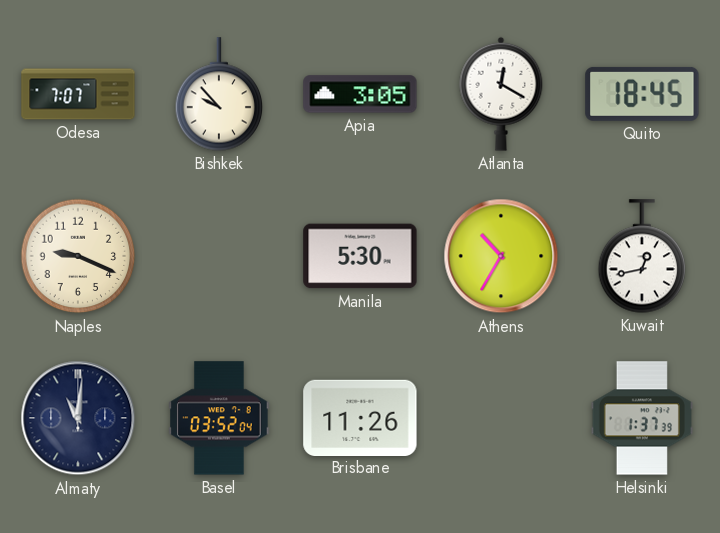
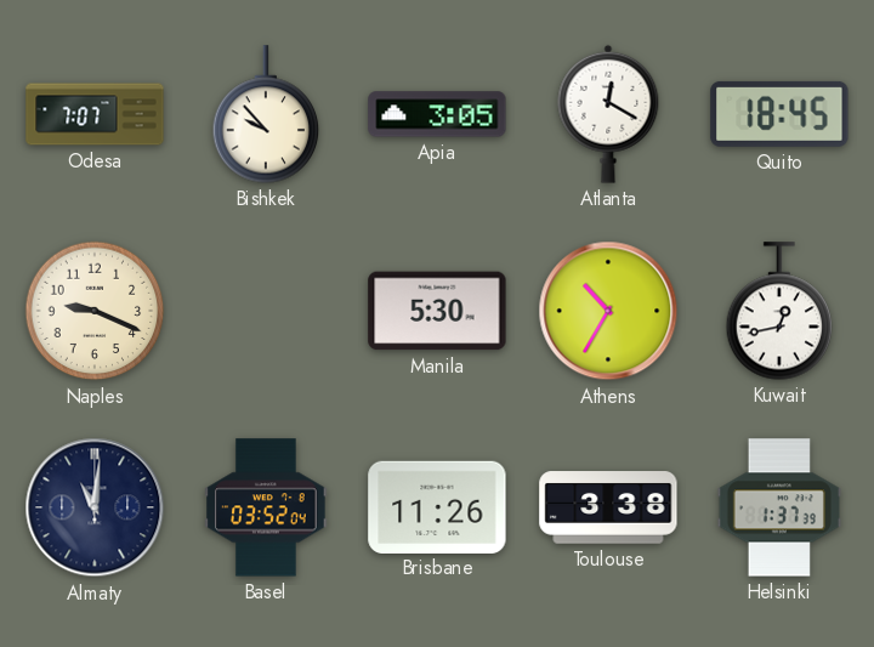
Toulouse: none -> 3:38 (608, 507)
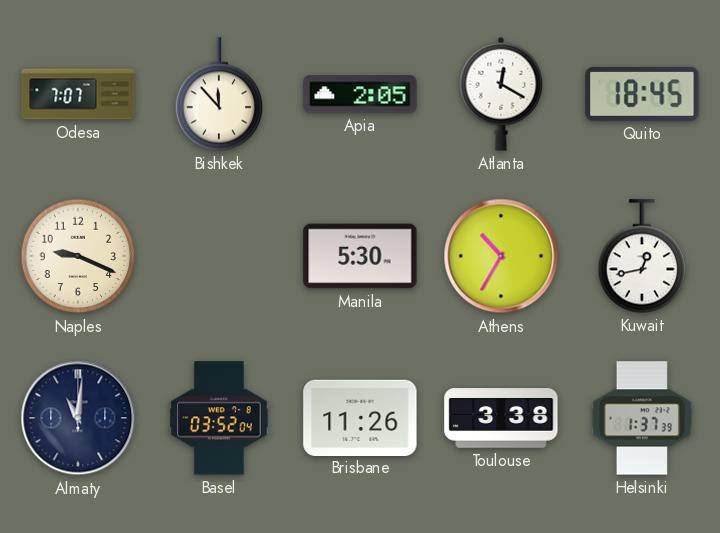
Bishkek: 9:53 -> 11:53 (219, 94)
Apia: 3:05 -> 2:05 (360, 94)
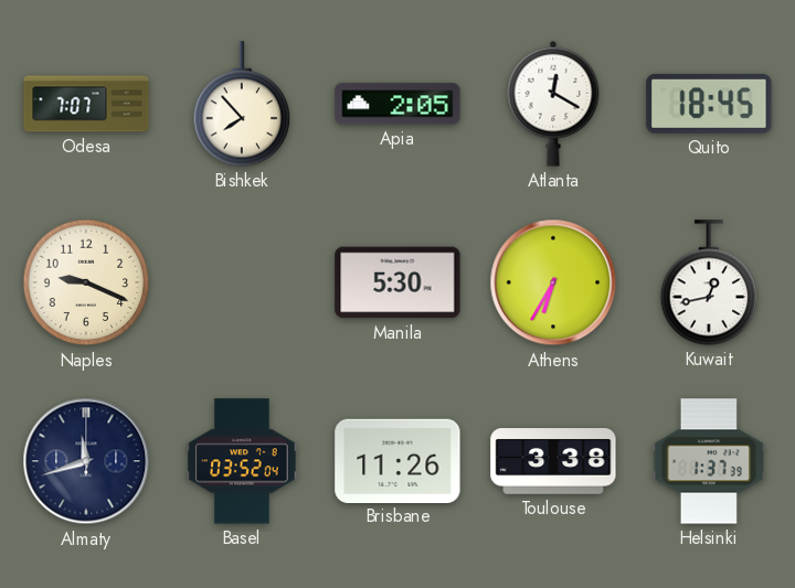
Bishkek: 11:53 -> 7:53 (242, 104)
Athens: 10:35 -> 6:35 (553, 282)
Almaty: 11:01 -> 11:42 (86, 461)
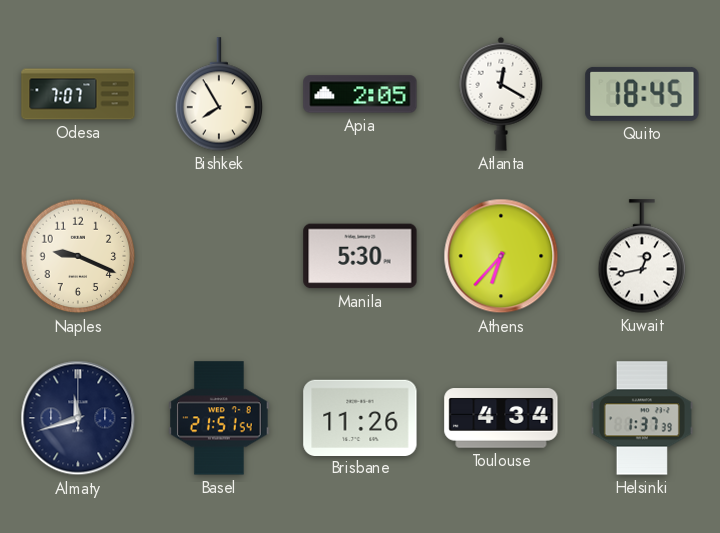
Bishkek: 7:53 -> 7:55 (219, 94)
Athens: 6:35 -> 6:37 (501, 256)
Basel: 03:52 -> 21:51 (219, 418)
Toulouse: 3:38 -> 4:34 (501, 418)
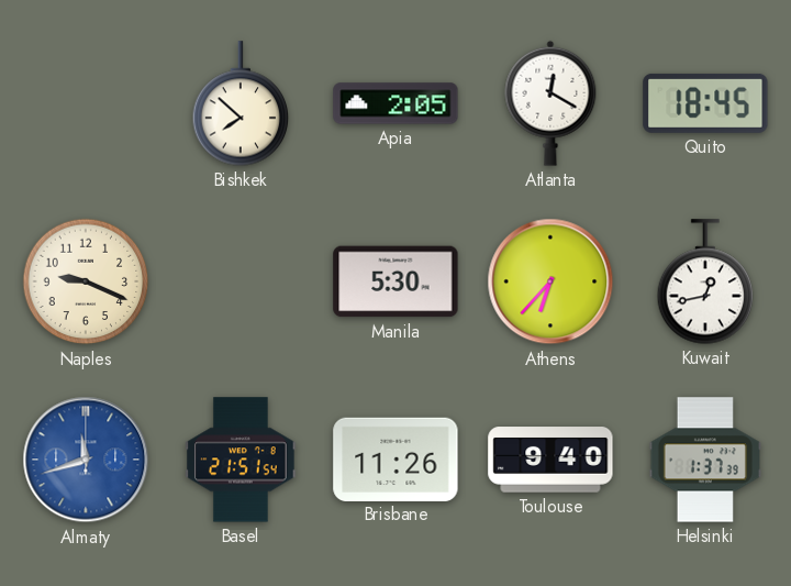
Odesa: 7:07 -> none (78, 94)
Bishkek: 7:55 -> 7:52 (241, 103)
Almaty dial: navy -> blue (86, 460)
Toulouse: 4:34 -> 9:40 (550, 460)
